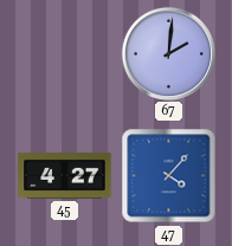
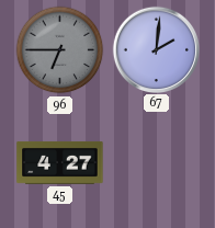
96: none -> 6:45 (60, 50)
47: 4:07 -> none (169, 176)
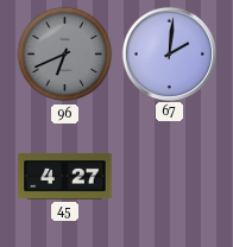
96: 6:45 -> 6:41 (65, 55)
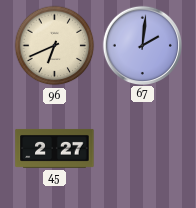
96 dial: grey -> cream (55, 46)
45: 4:27 -> 2:27 (55, 148)
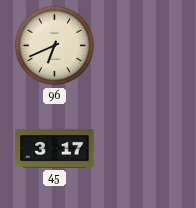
67: 2:01 -> none (142, 45)
45: 2:27 -> 3:17 (55, 148)
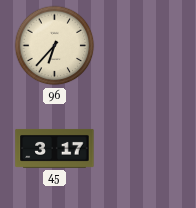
96: 6:41 -> 6:37 (55, 46)
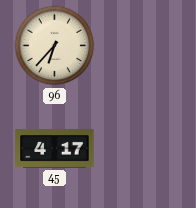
45: 3:17 -> 4:17 (55, 148)
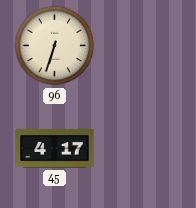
96: 6:37 -> 6:33 (55, 46)
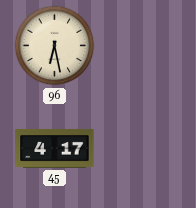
96: 6:33 -> 6:28 (55, 46)
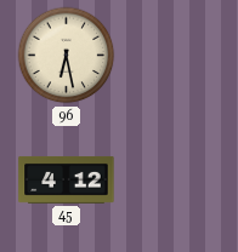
45: 4:17 -> 4:12 (67, 179)
